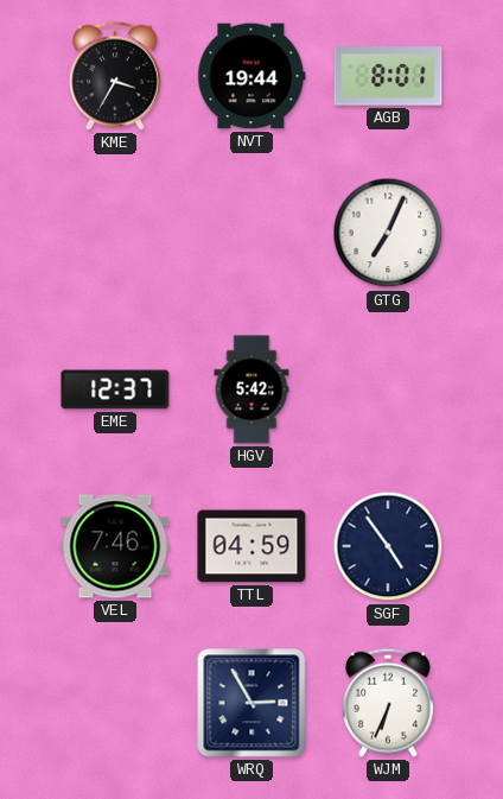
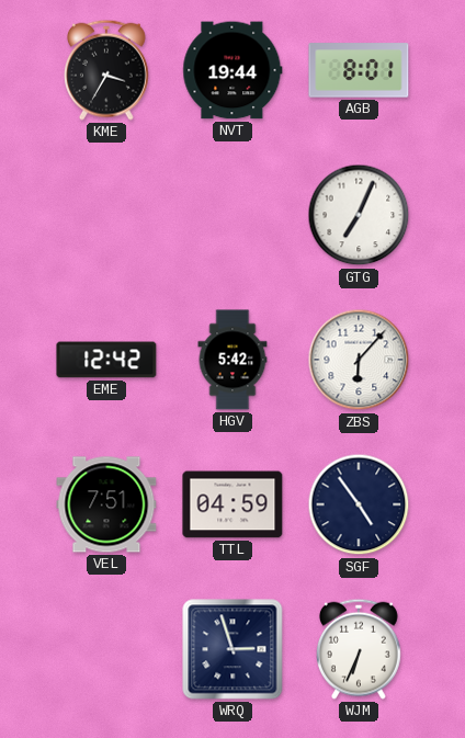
EME: 12:37 -> 12:42 (106, 360)
ZBS: none -> 6:07 (359, 360)
VEL: 7:46 -> 7:51 (106, 504)
WRQ: 2:55 -> 2:57 (232, 649)
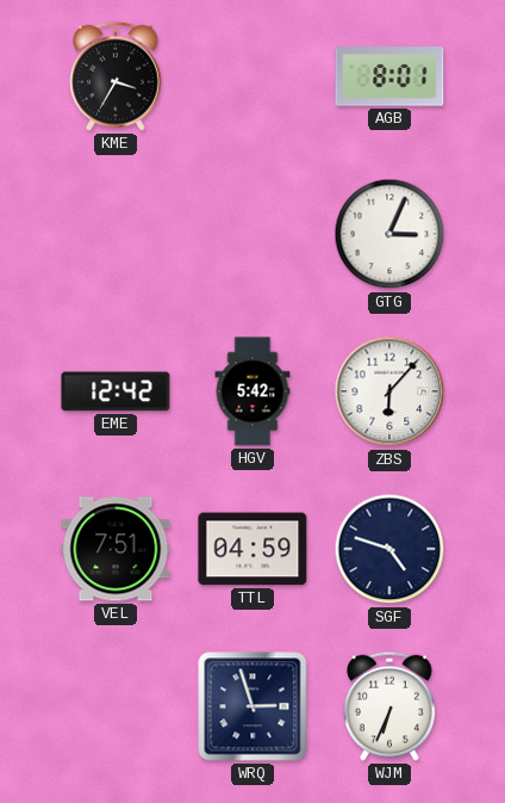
NVT: 19:44 -> none (232, 70)
GTG: 7:04 -> 3:04 (389, 234)
SGF: 4:54 -> 4:48 (389, 549)
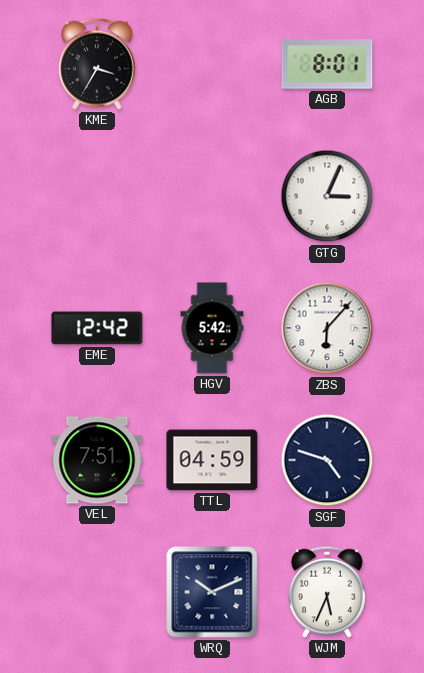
WRQ: 2:57 -> 10:11 (212, 592)
WJM: 6:34 -> 5:34 (327, 592)
